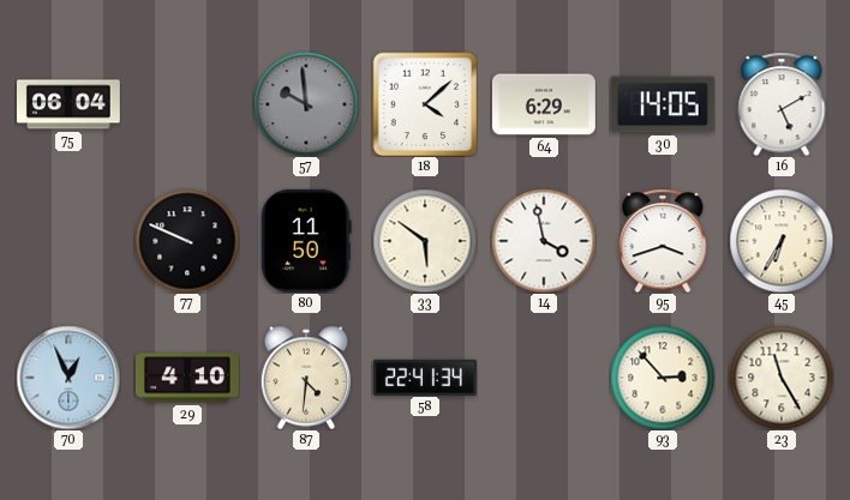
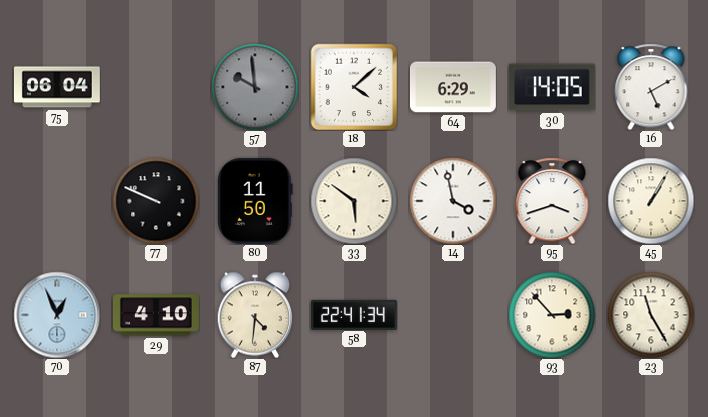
45: 6:35 -> 1:05 (651, 201)
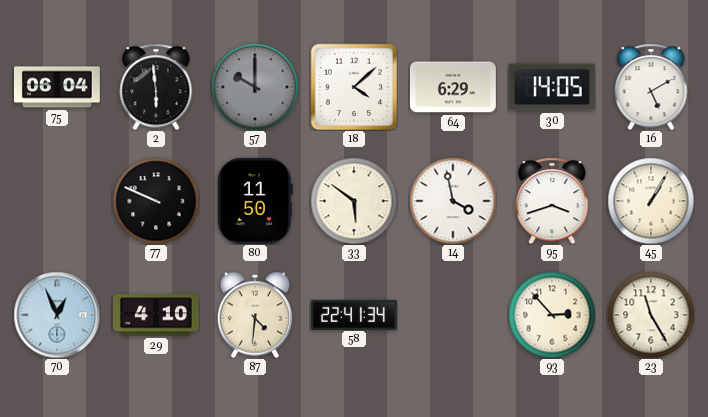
2: none -> 5:59 (156, 87)
57: 9:59 -> 10:00 (255, 87)
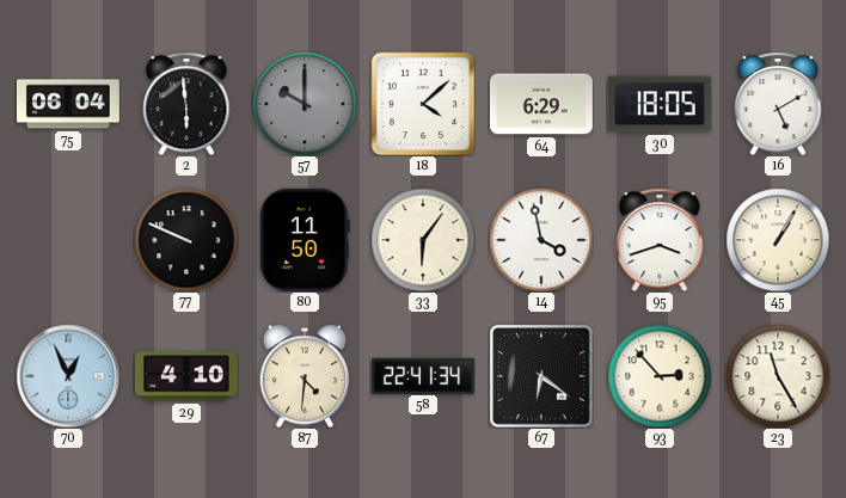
30: 14:05 -> 18:05 (660, 104)
33: 5:51 -> 6:06 (423, 240)
67: none -> 6:21 (541, 376)
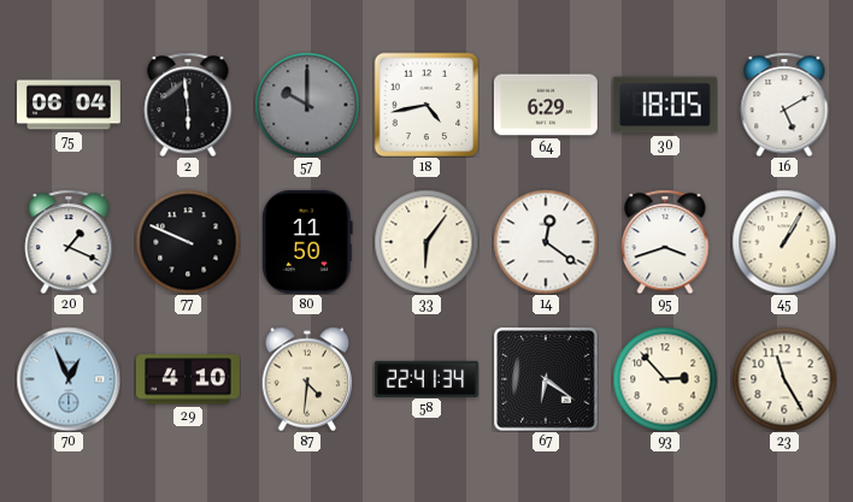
18: 4:08 -> 4:43 (426, 105)
20: none -> 1:19 (69, 242)
14: 3:58 -> 12:21 (546, 242)
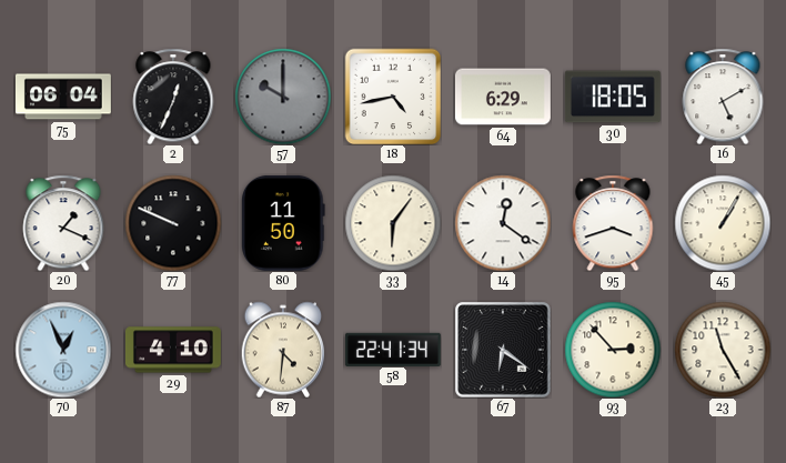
2: 5:59 -> 12:34 (173, 97)
